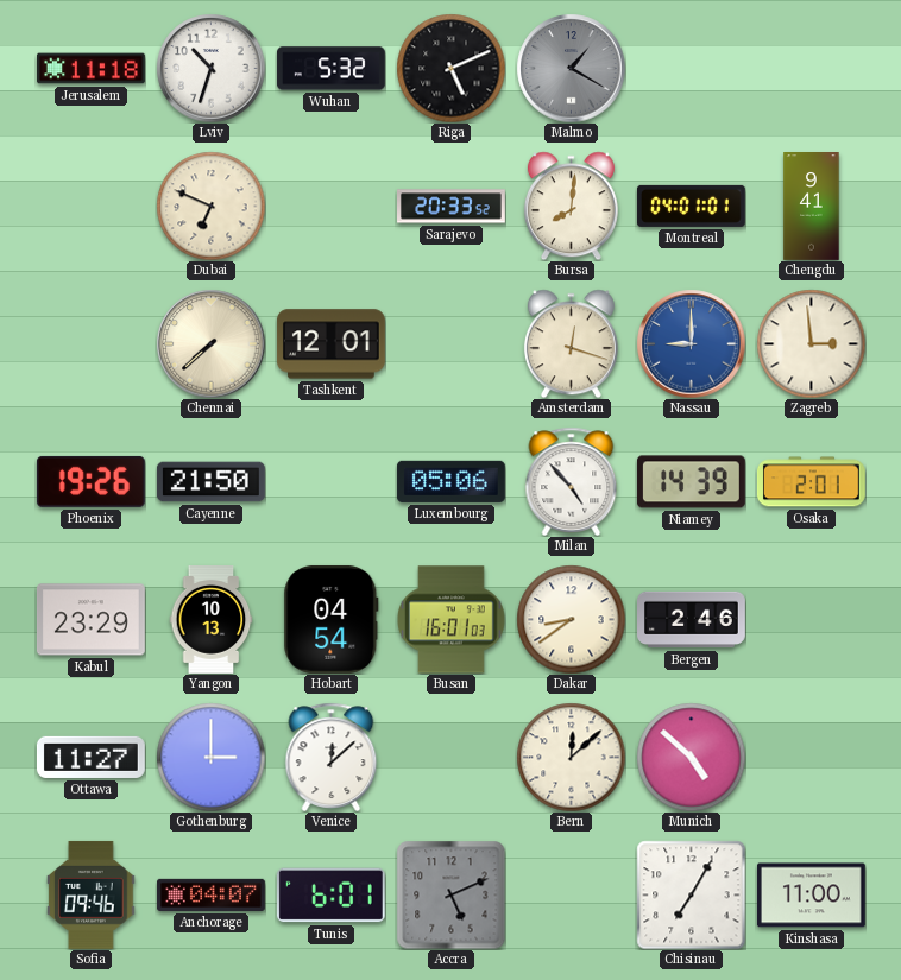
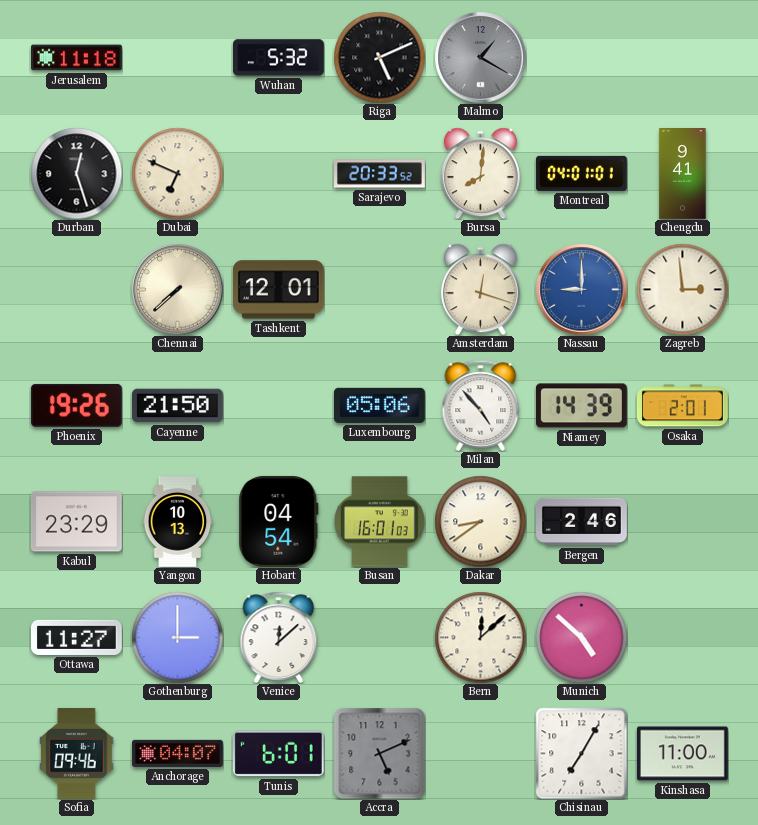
Lviv: 10:33 -> none (210, 68)
Durban: none -> 12:27 (76, 173)
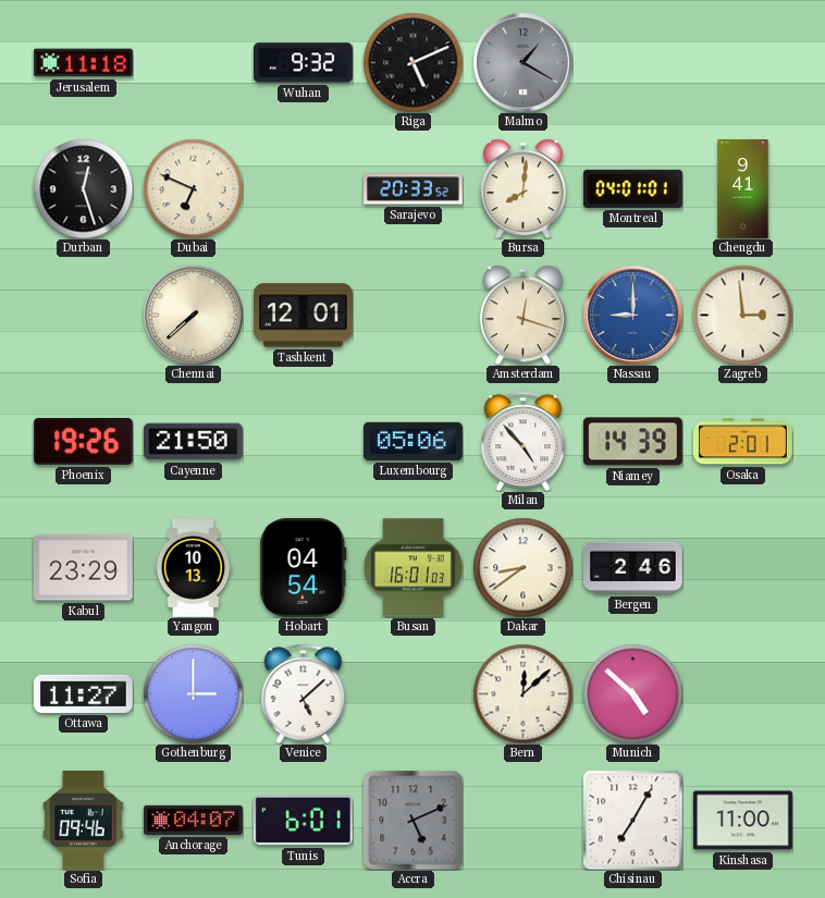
Wuhan: 5:32 -> 9:32 (303, 63)
Venice: 12:08 -> 5:08 (304, 693)
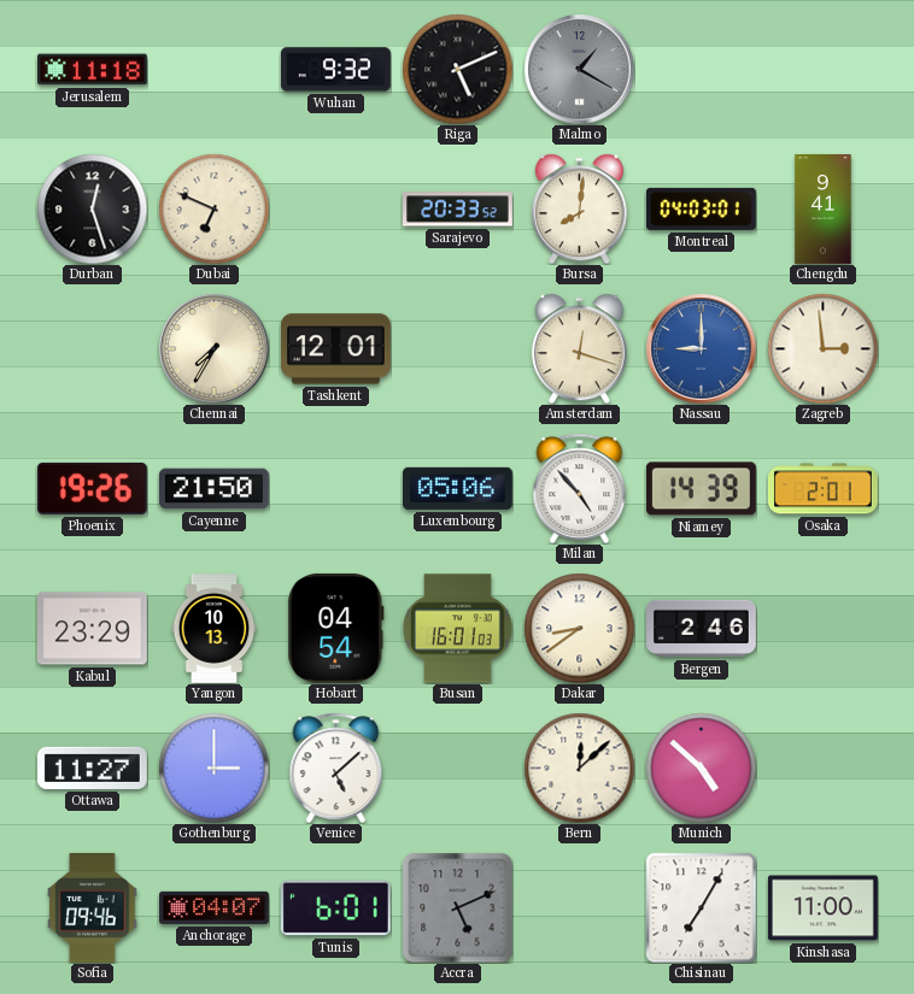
Montreal: 04:01 -> 04:03 (701, 208)
Chennai: 7:38 -> 7:35 (213, 348)
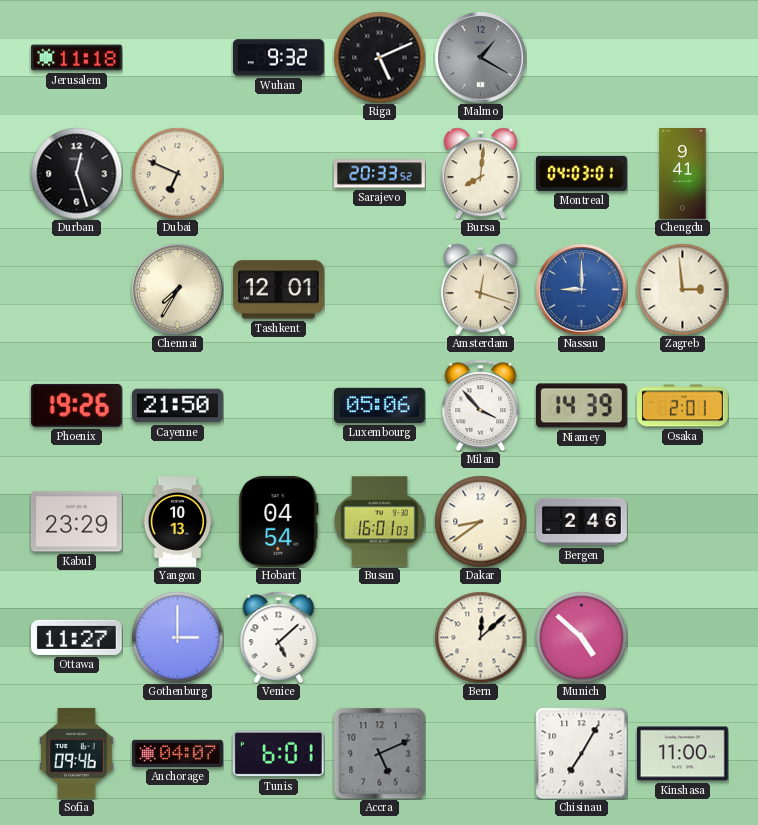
Milan: 4:53 -> 3:53 (481, 405)
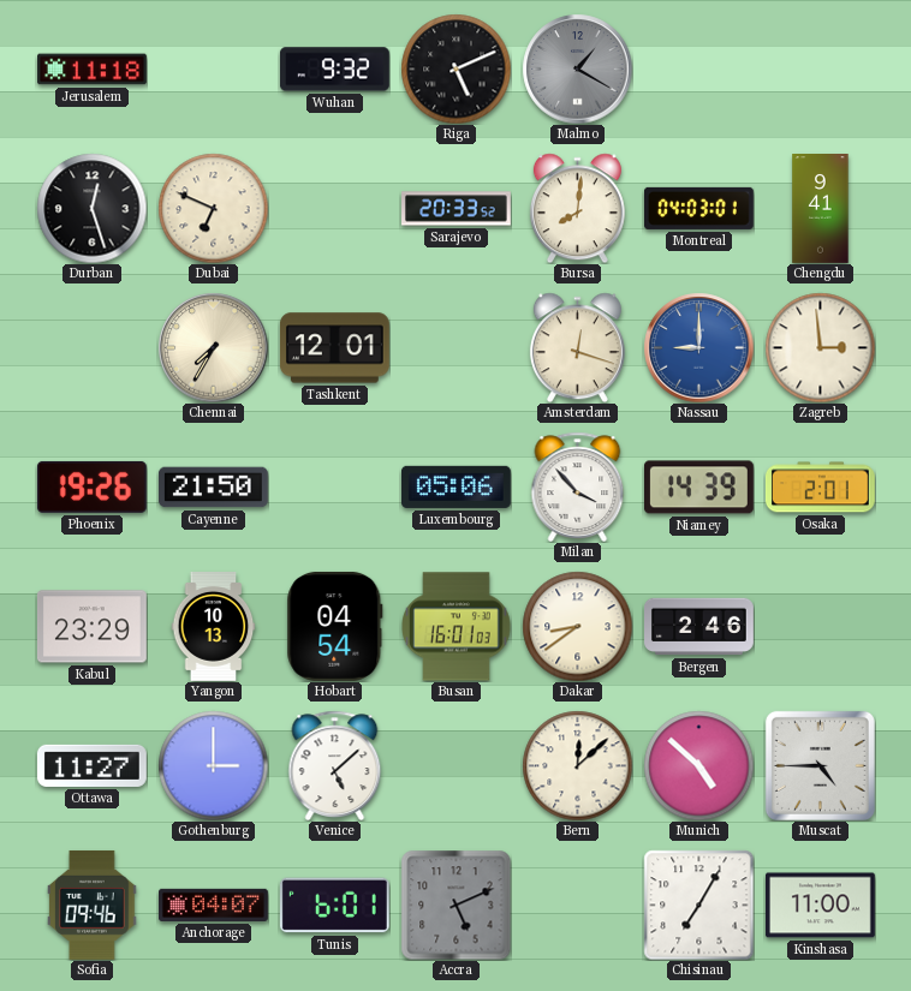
Muscat: none -> 4:45 (820, 765)
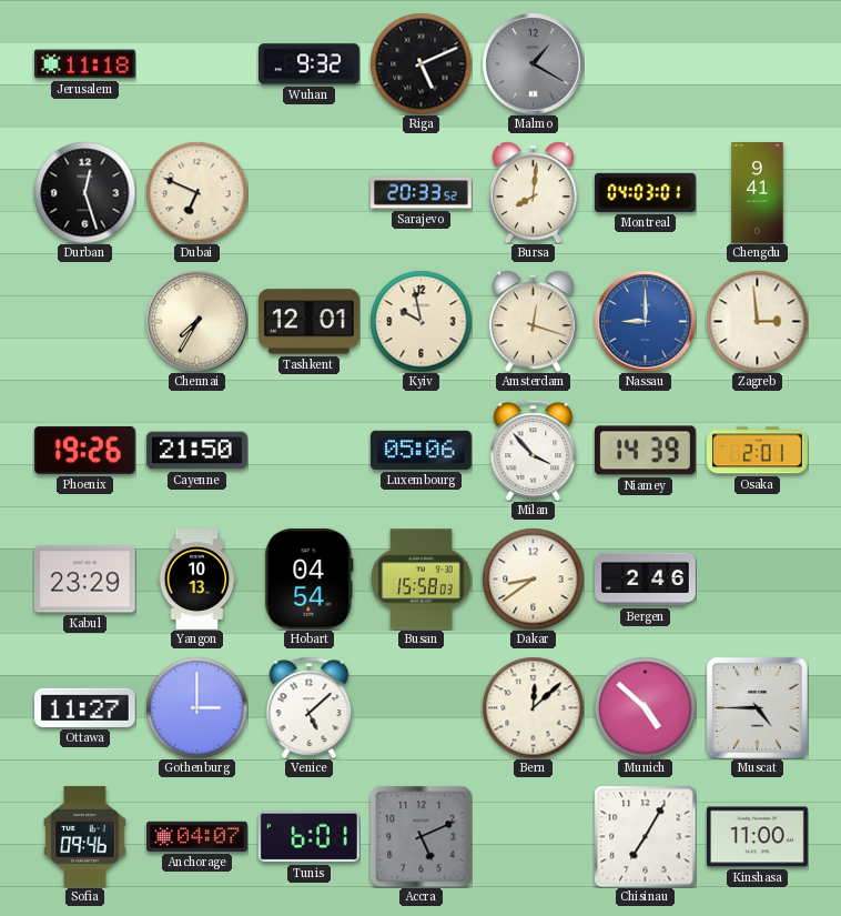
Kyiv: none -> 9:58 (420, 321)
Busan: 16:01 -> 15:58 (420, 580)
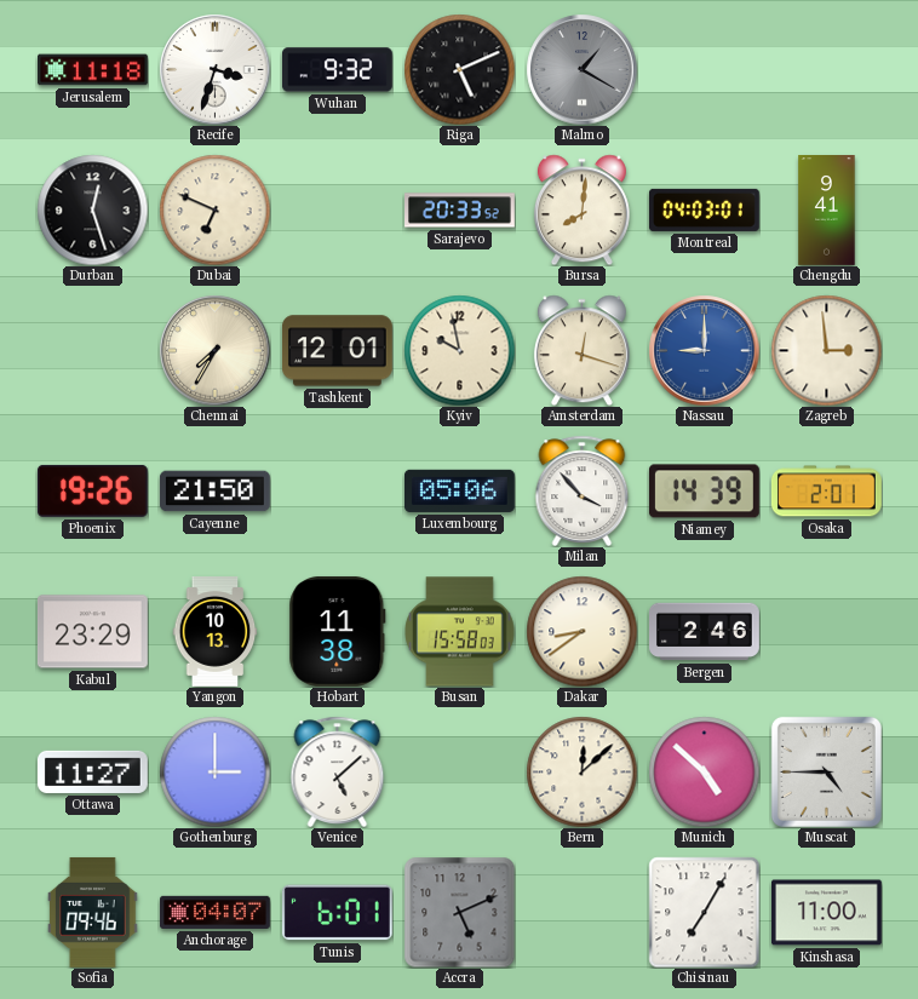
Recife: none -> 3:33 (214, 69)
Hobart: 04:54 -> 11:38 (338, 631)
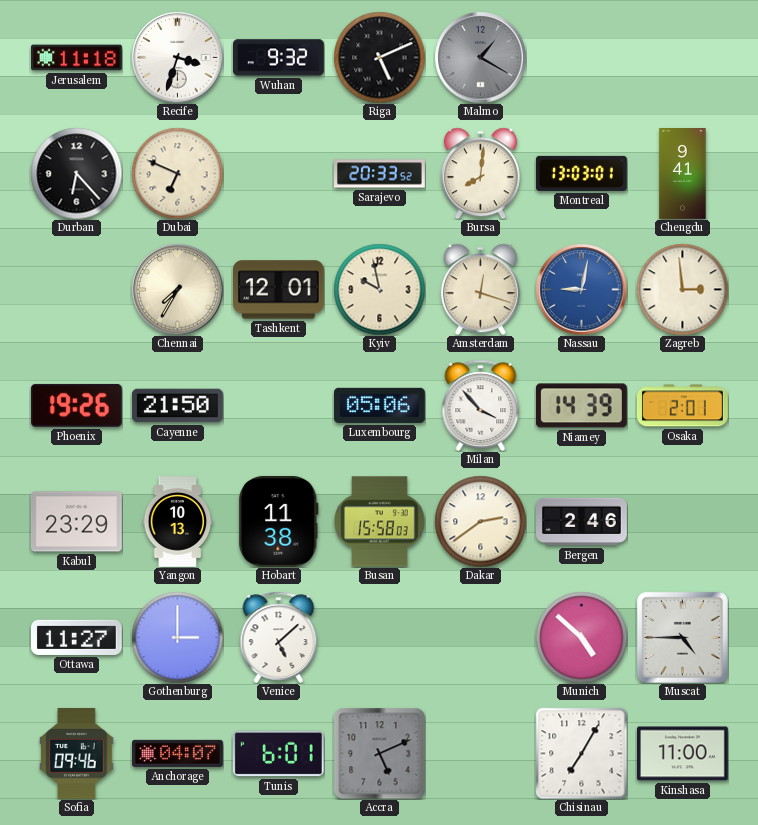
Durban: 12:27 -> 6:23 (76, 173)
Montreal: 04:03 -> 13:03 (581, 173)
Nassau: 9:00 -> 9:02 (581, 289)
Dakar: 8:39 -> 2:39 (480, 521)
Bern: 12:08 -> none (581, 771)
